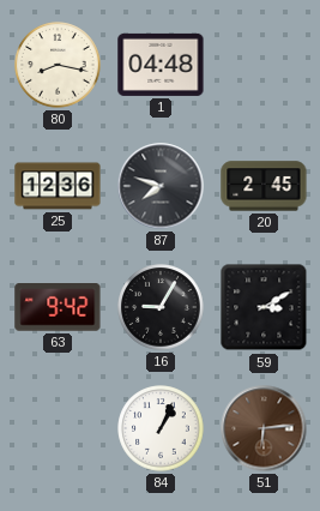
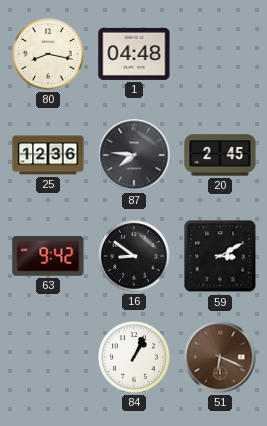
87: 7:48 -> 7:46 (134, 155)
16: 9:05 -> 8:51 (134, 256)
51: 6:14 -> 6:19 (220, 357)
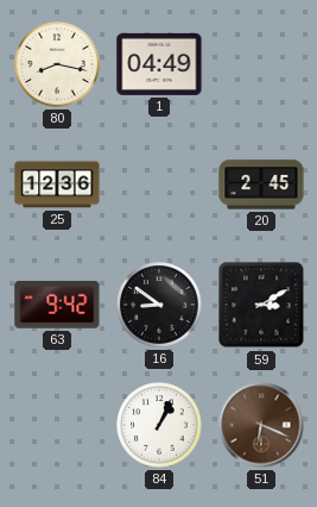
1: 04:48 -> 04:49 (159, 64)
87: 7:46 -> none (134, 155)
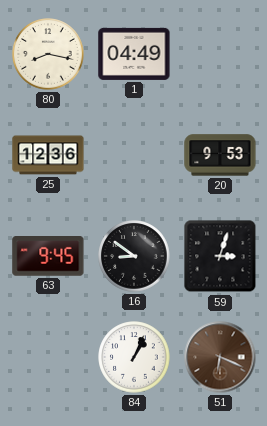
20: 2:45 -> 9:53 (220, 155)
63: 9:42 -> 9:45 (48, 257)
59: 3:10 -> 3:03 (220, 256)
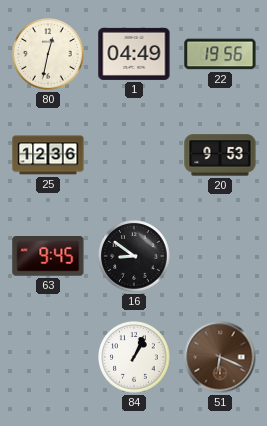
80: 8:17 -> 12:32 (48, 54)
22: none -> 19:56 (220, 54)
59: 3:03 -> none (220, 256)
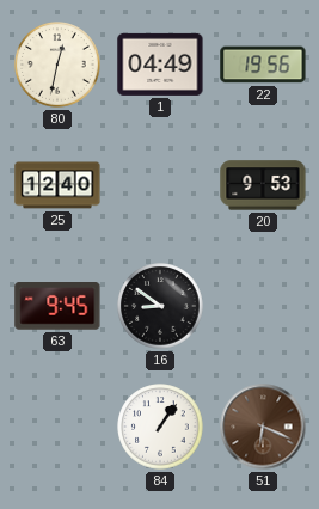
25: 12:36 -> 12:40 (57, 185)
84: 1:04 -> 1:06 (160, 427)
